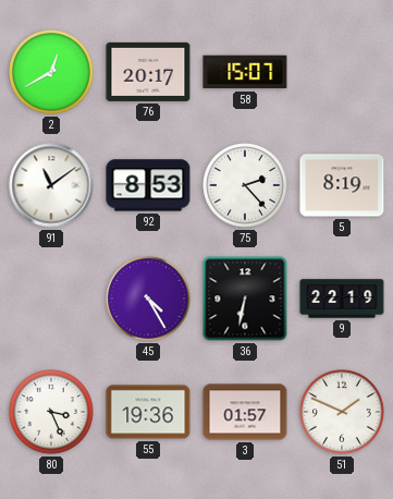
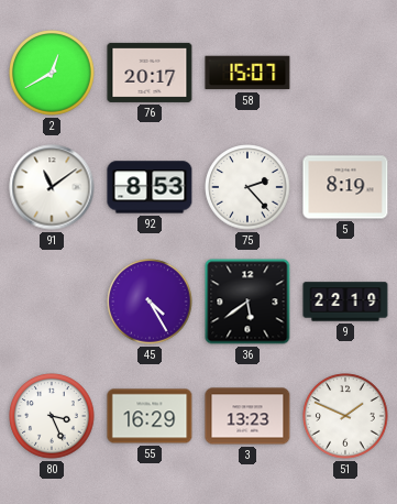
36: 6:32 -> 5:39 (247, 302)
55: 19:36 -> 16:29 (150, 416)
3: 01:57 -> 13:23 (247, 416)
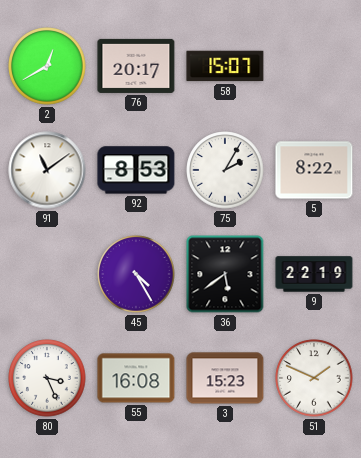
75: 2:23 -> 2:05 (225, 170)
5: 8:19 -> 8:22 (314, 170)
55: 16:29 -> 16:08 (136, 378)
3: 13:23 -> 15:23 (225, 378)
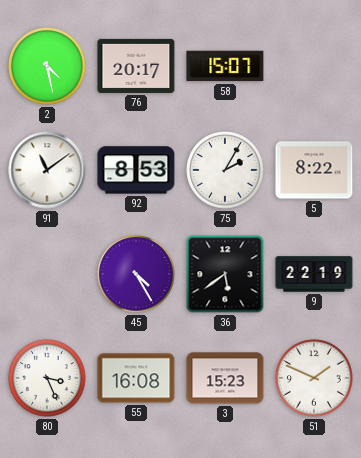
2: 12:40 -> 4:28 (47, 66)
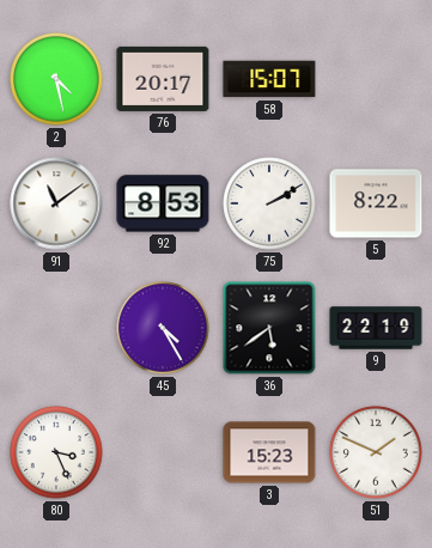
75: 2:05 -> 2:10 (269, 203)
55: 16:08 -> none (136, 378)
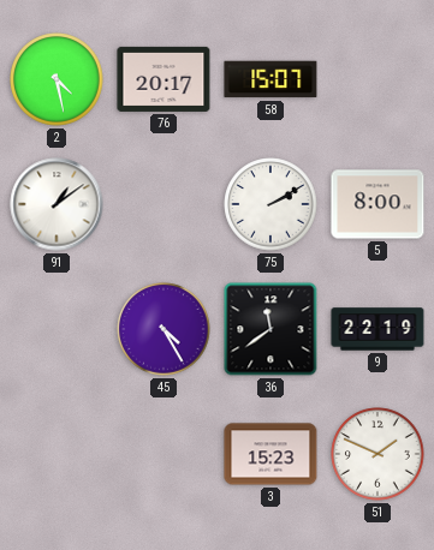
91: 11:09 -> 1:09 (57, 204)
92: 8:53 -> none (163, 203)
5: 8:22 -> 8:00 (377, 204)
36: 5:39 -> 11:39 (270, 329)
80: 3:26 -> none (56, 452)
